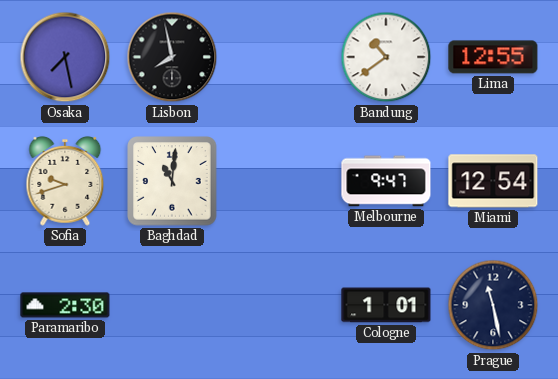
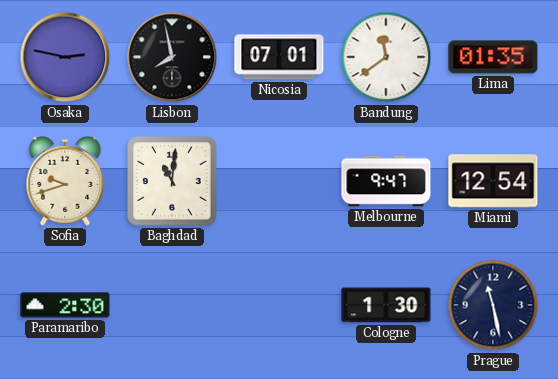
Osaka: 7:28 -> 2:47 (65, 57)
Nicosia: none -> 07:01 (279, 57)
Bandung: 10:39 -> 11:39 (386, 57)
Lima: 12:55 -> 01:35 (493, 57)
Cologne: 1:01 -> 1:30 (386, 305)
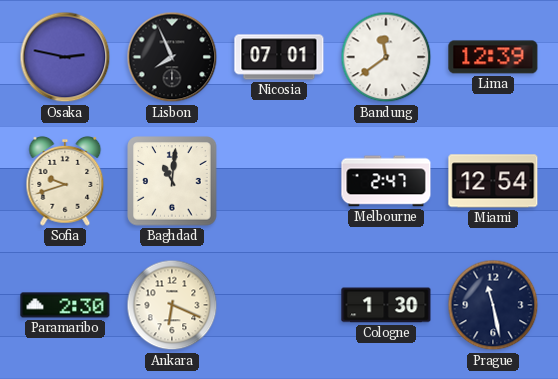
Lisbon: 7:58 -> 7:56 (172, 57)
Lima: 01:35 -> 12:39 (493, 57)
Melbourne: 9:47 -> 2:47 (386, 181)
Ankara: none -> 6:19 (172, 305)
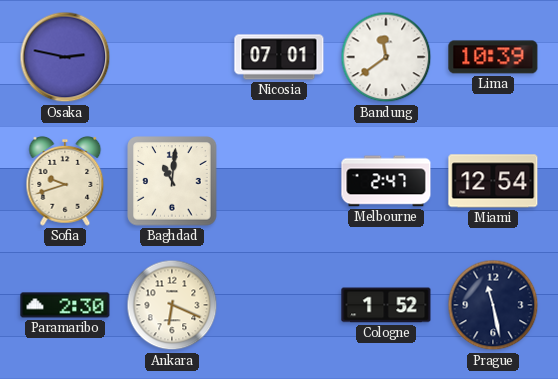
Lisbon: 7:56 -> none (172, 57)
Lima: 12:39 -> 10:39 (493, 57)
Cologne: 1:30 -> 1:52 (386, 305)
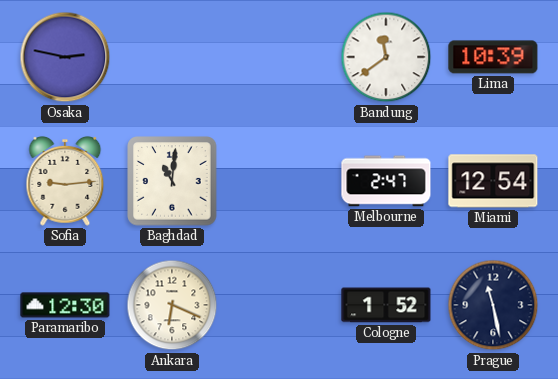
Nicosia: 07:01 -> none (279, 57)
Sofia: 9:42 -> 9:14 (65, 181)
Paramaribo: 2:30 -> 12:30 (65, 305)
